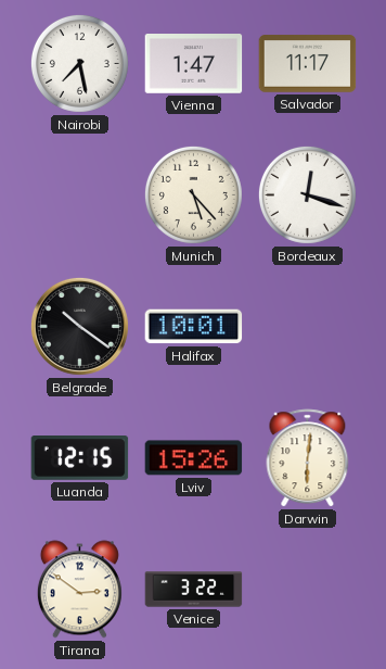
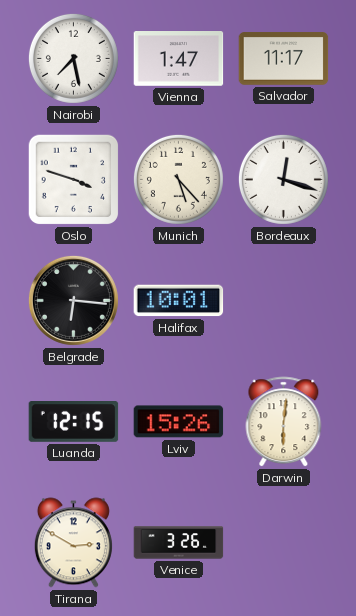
Oslo: none -> 3:48 (74, 180)
Belgrade: 10:21 -> 6:16 (73, 300)
Tirana: 2:51 -> 2:50 (73, 543)
Venice: 3:22 -> 3:26 (179, 543)
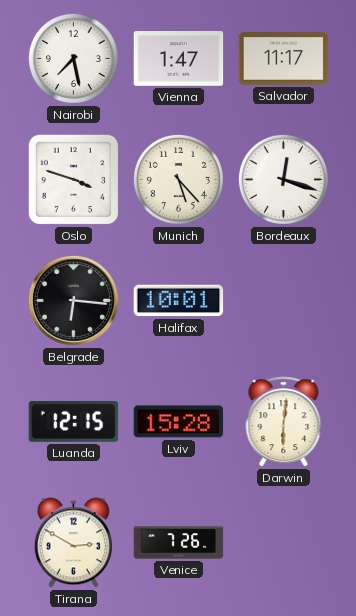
Lviv: 15:26 -> 15:28 (179, 422)
Venice: 3:26 -> 7:26 (179, 543)
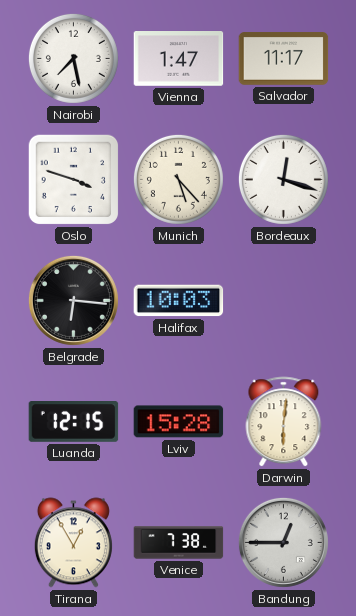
Halifax: 10:01 -> 10:03 (179, 301)
Tirana: 2:50 -> 12:55 (73, 543)
Venice: 7:26 -> 7:38 (179, 543)
Bandung: none -> 12:45 (283, 542)
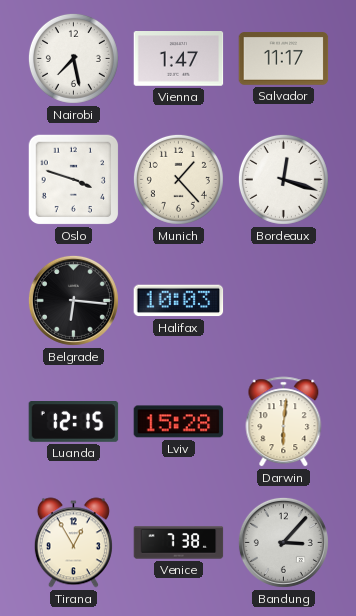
Munich: 5:23 -> 1:23 (178, 179)
Bandung: 12:45 -> 3:07 (283, 542)
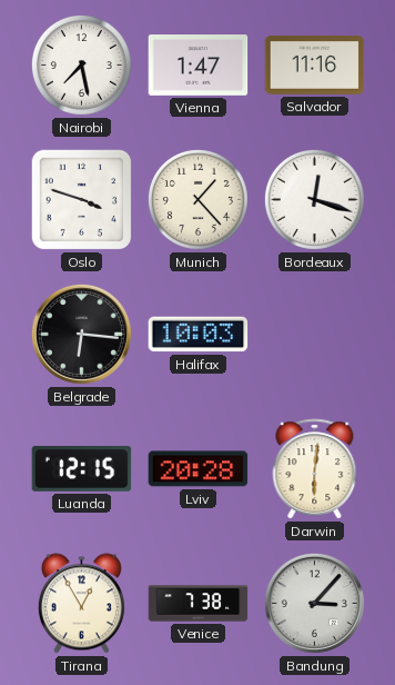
Salvador: 11:17 -> 11:16 (315, 66)
Lviv: 15:28 -> 20:28 (199, 469)
